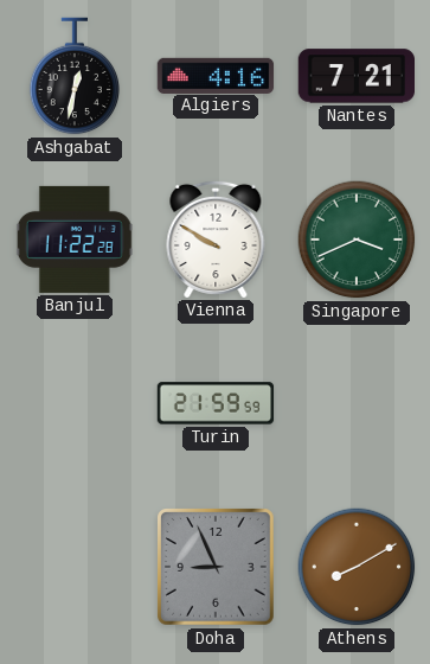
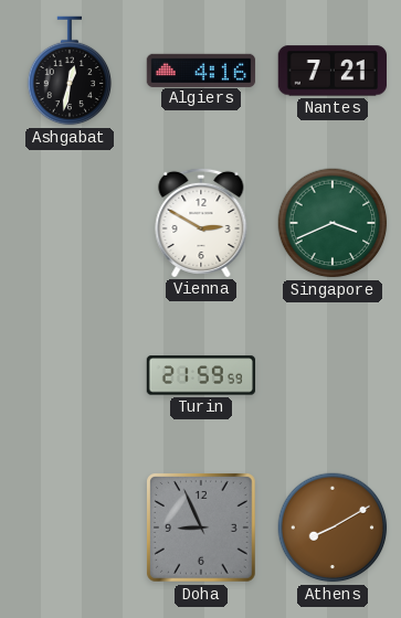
Banjul: 11:22 -> none (75, 240)
Vienna: 9:50 -> 2:50 (201, 222)
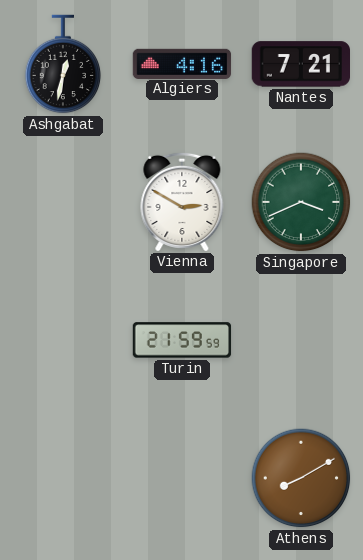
Doha: 8:56 -> none (202, 529)
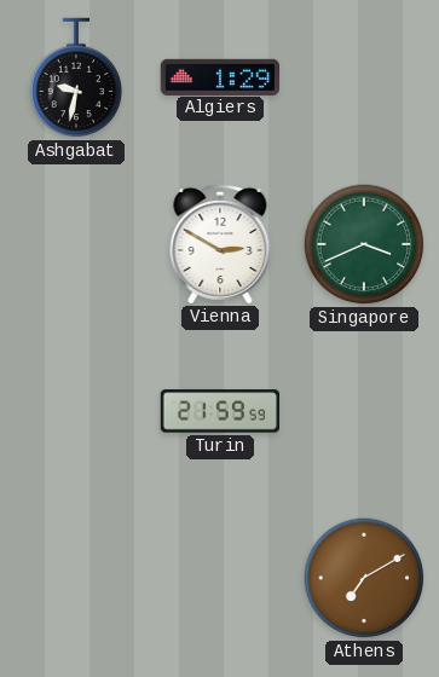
Ashgabat: 12:32 -> 9:32 (76, 77)
Algiers: 4:16 -> 1:29 (220, 76)
Nantes: 7:21 -> none (300, 64)
Athens: 8:10 -> 7:10 (364, 578)
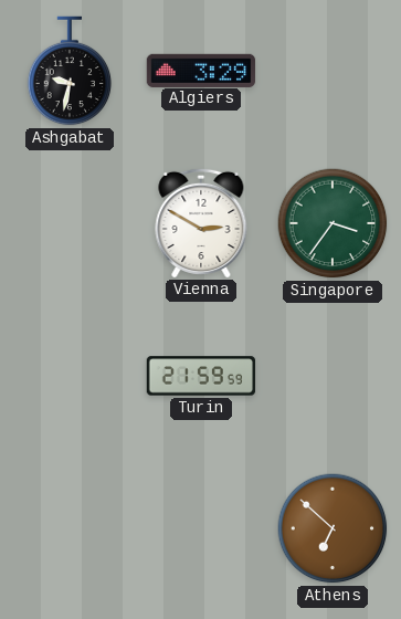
Algiers: 1:29 -> 3:29 (201, 70)
Singapore: 3:41 -> 3:36 (333, 223)
Athens: 7:10 -> 6:52 (333, 528)
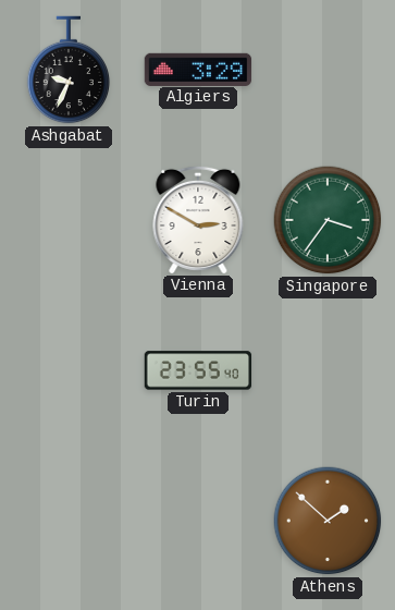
Ashgabat: 9:32 -> 9:34 (69, 70)
Turin: 21:59 -> 23:55 (198, 370)
Athens: 6:52 -> 1:52 (328, 521)
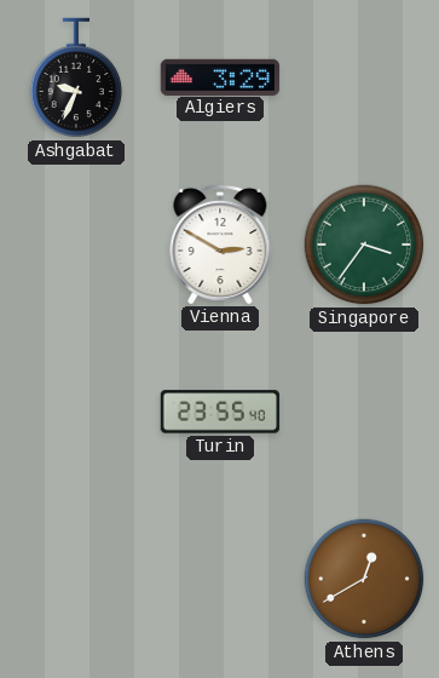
Athens: 1:52 -> 12:40 (364, 579)
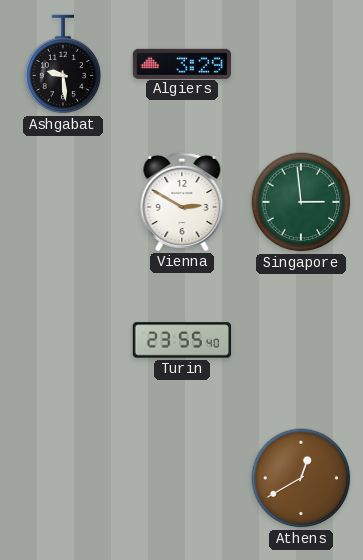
Ashgabat: 9:34 -> 9:29 (63, 64)
Singapore: 3:36 -> 2:59 (301, 202)
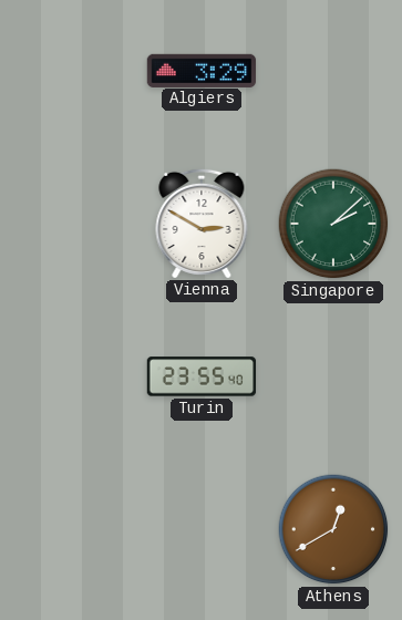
Ashgabat: 9:29 -> none (63, 64)
Singapore: 2:59 -> 2:08 (333, 224)
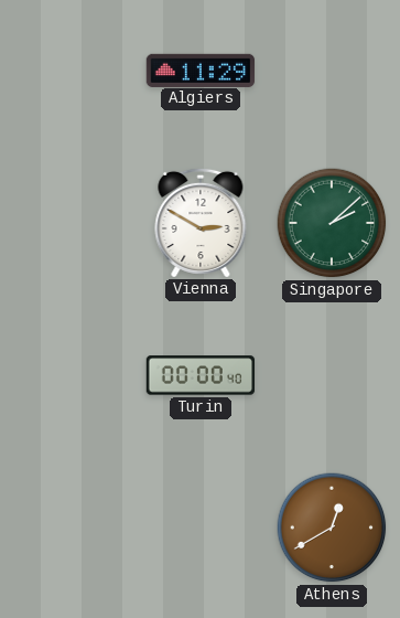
Algiers: 3:29 -> 11:29 (201, 70)
Turin: 23:55 -> 00:00 (201, 375)
